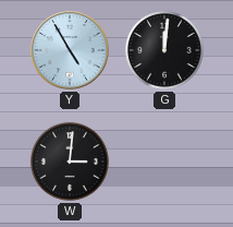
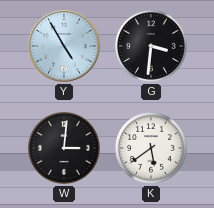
G: 12:01 -> 3:31 (151, 46)
K: none -> 5:39 (151, 148)
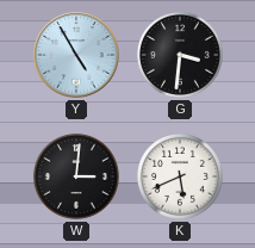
K: 5:39 -> 5:41 (180, 176)
